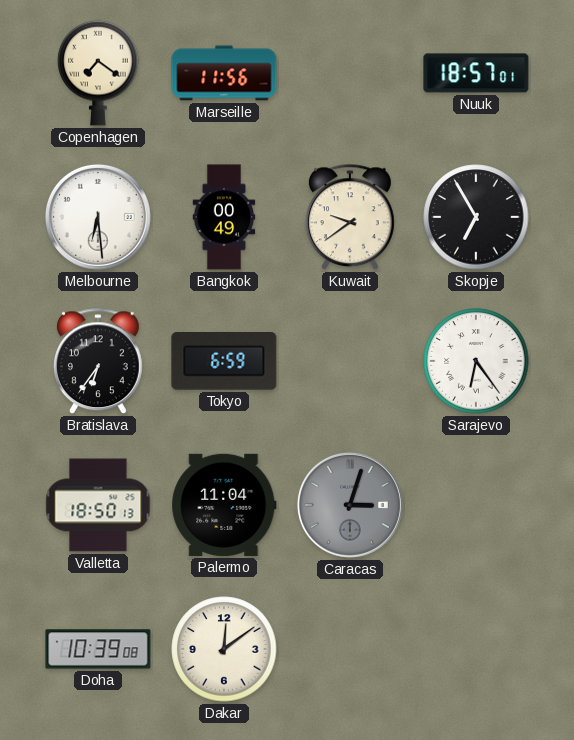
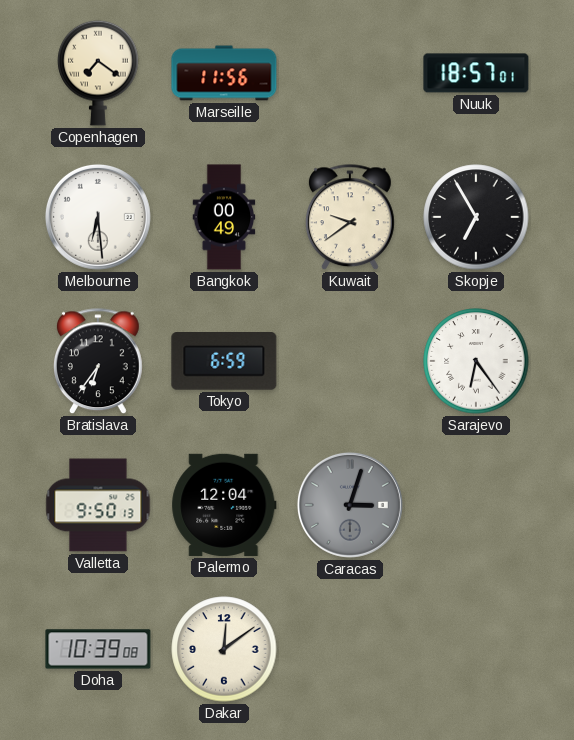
Valletta: 18:50 -> 9:50 (98, 505)
Palermo: 11:04 -> 12:04 (224, 505)
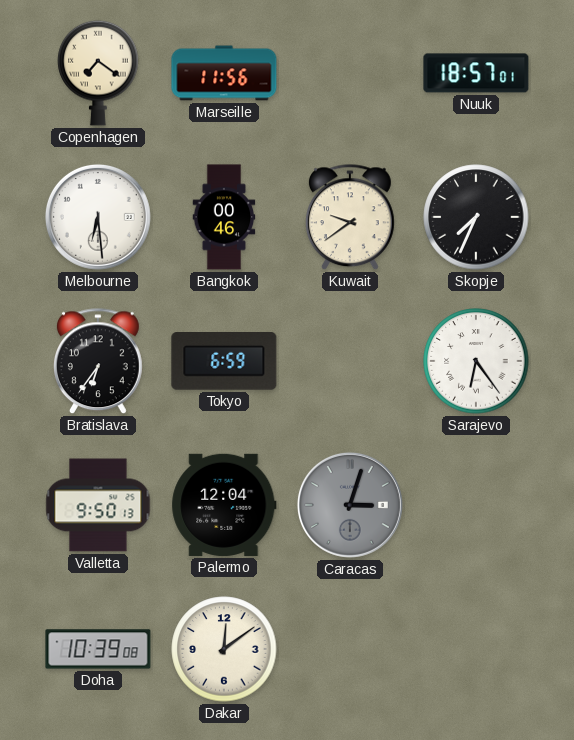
Bangkok: 00:49 -> 00:46 (224, 217)
Skopje: 6:55 -> 7:34 (476, 217)
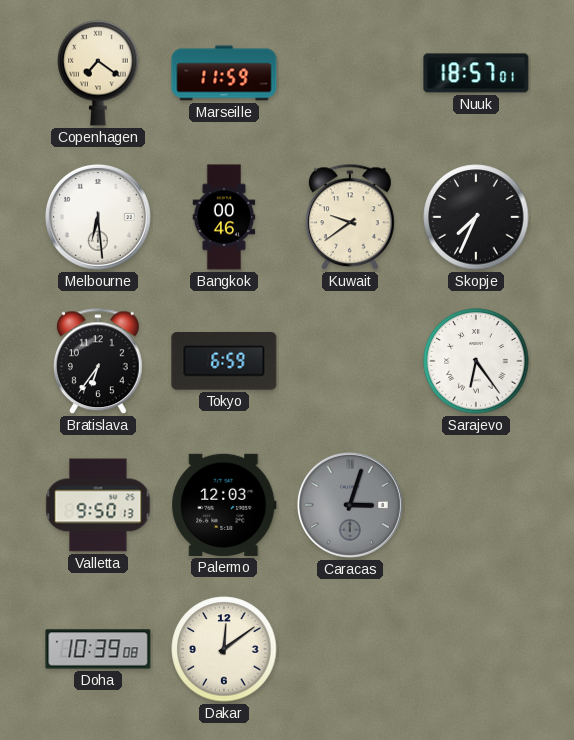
Marseille: 11:56 -> 11:59 (224, 73)
Palermo: 12:04 -> 12:03 (224, 505)
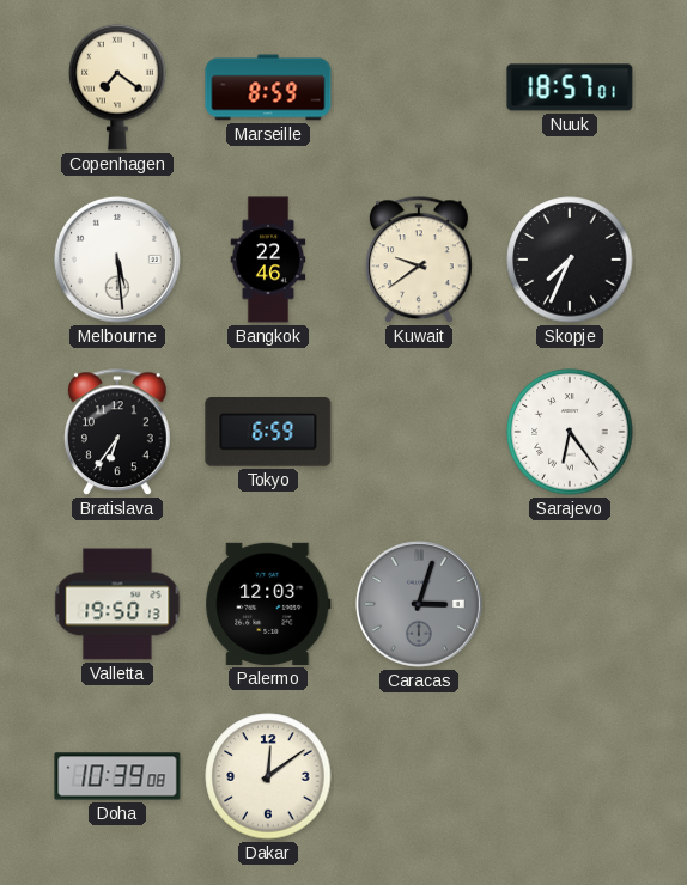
Marseille: 11:59 -> 8:59 (268, 87)
Melbourne: 6:29 -> 5:29 (117, 260)
Bangkok: 00:46 -> 22:46 (268, 260)
Valletta: 9:50 -> 19:50 (117, 604)
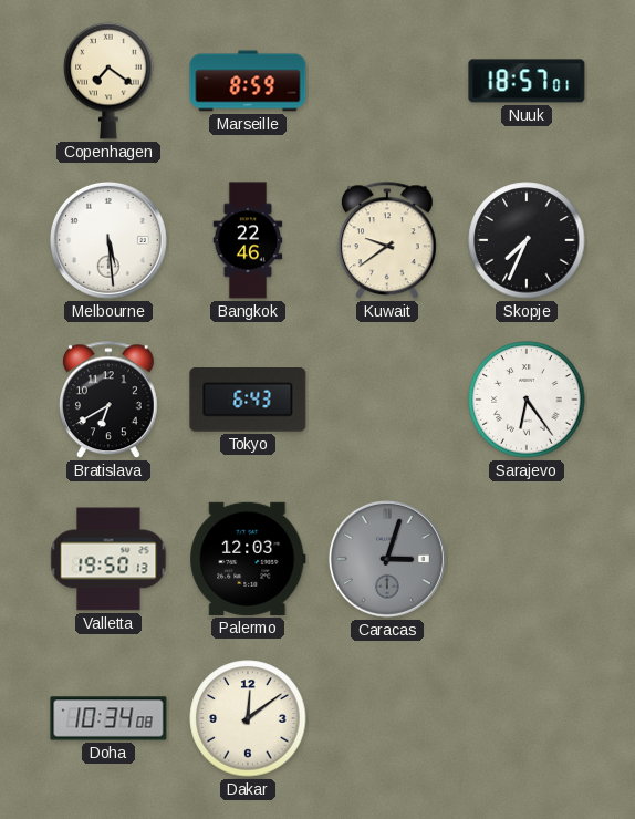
Bratislava: 6:36 -> 6:40 (108, 401)
Tokyo: 6:59 -> 6:43 (248, 401)
Doha: 10:39 -> 10:34 (108, 718)
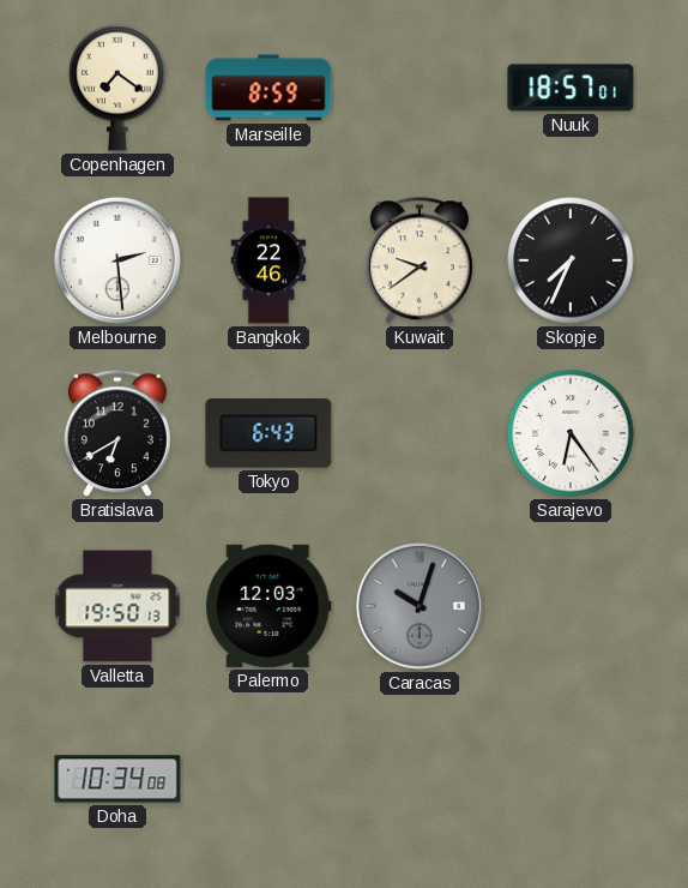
Melbourne: 5:29 -> 2:29 (117, 260)
Caracas: 3:03 -> 10:03 (420, 606)
Dakar: 12:09 -> none (248, 718)
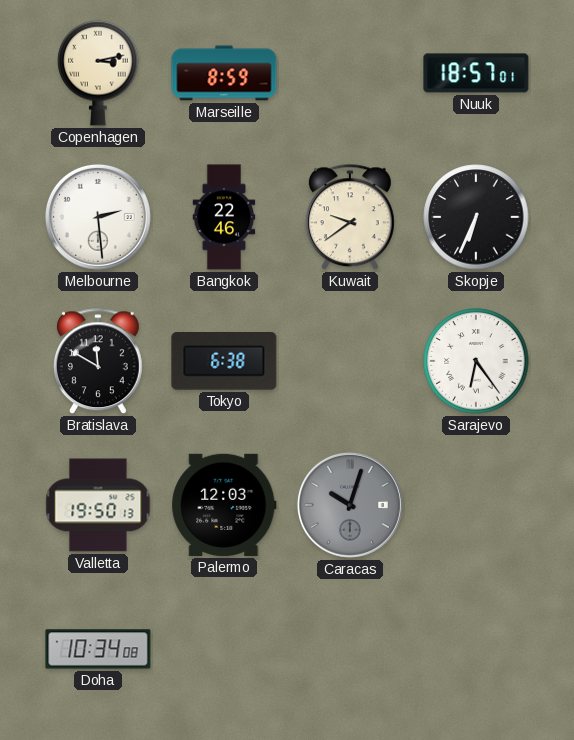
Copenhagen: 7:21 -> 3:13 (98, 73)
Skopje: 7:34 -> 6:34 (476, 217)
Bratislava: 6:40 -> 11:50 (98, 362)
Tokyo: 6:43 -> 6:38 (224, 362)
